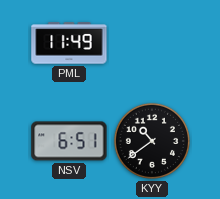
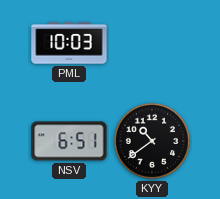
PML: 11:49 -> 10:03 (69, 43)
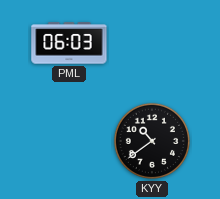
PML: 10:03 -> 06:03 (69, 43)
NSV: 6:51 -> none (69, 141)
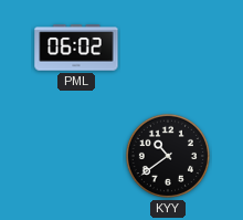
PML: 06:03 -> 06:02 (76, 48)
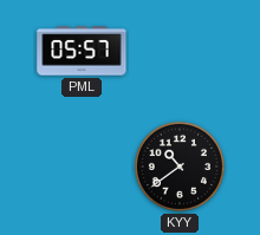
PML: 06:02 -> 05:57 (82, 51)
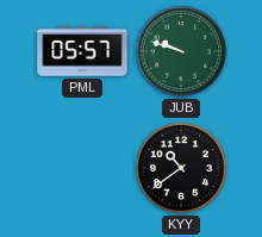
JUB: none -> 9:48 (181, 51)
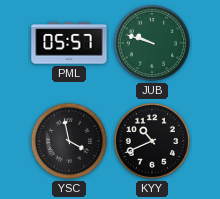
YSC: none -> 3:58 (69, 141)
KYY: 10:39 -> 10:41 (152, 141)
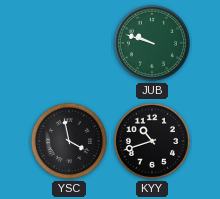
PML: 05:57 -> none (69, 43)
KYY: 10:41 -> 10:42 (152, 141)
